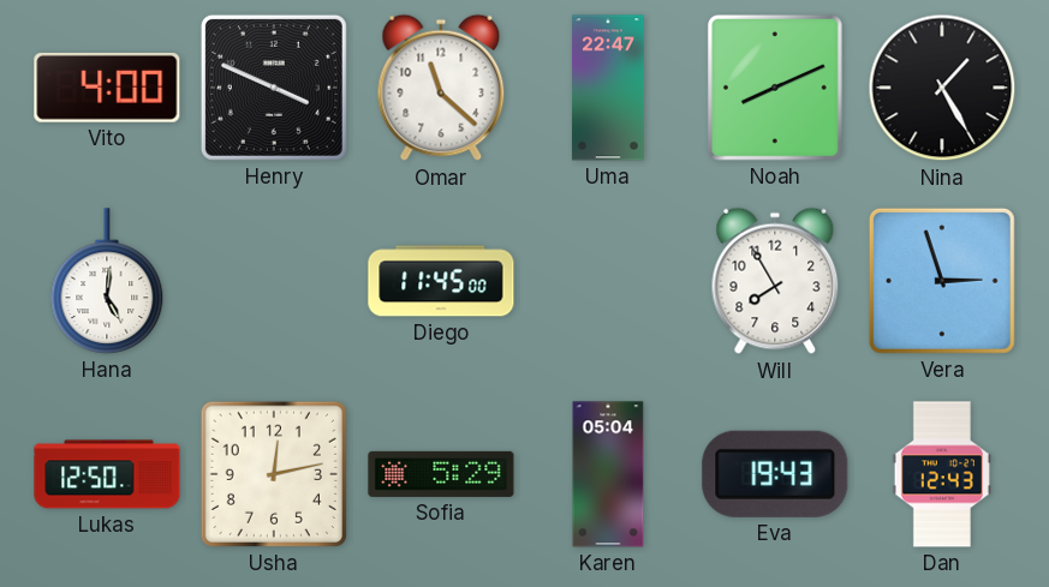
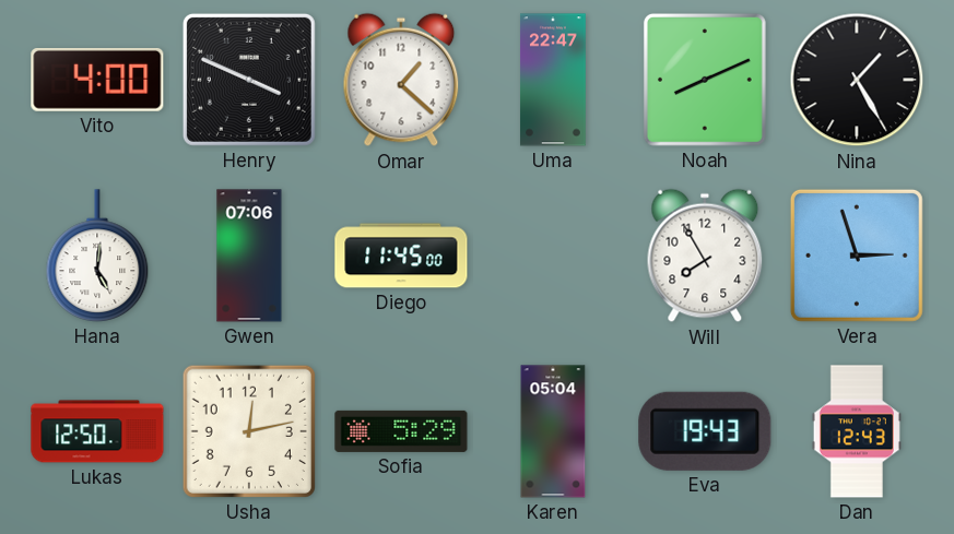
Omar: 11:22 -> 1:22 (401, 80)
Gwen: none -> 07:06 (249, 256)
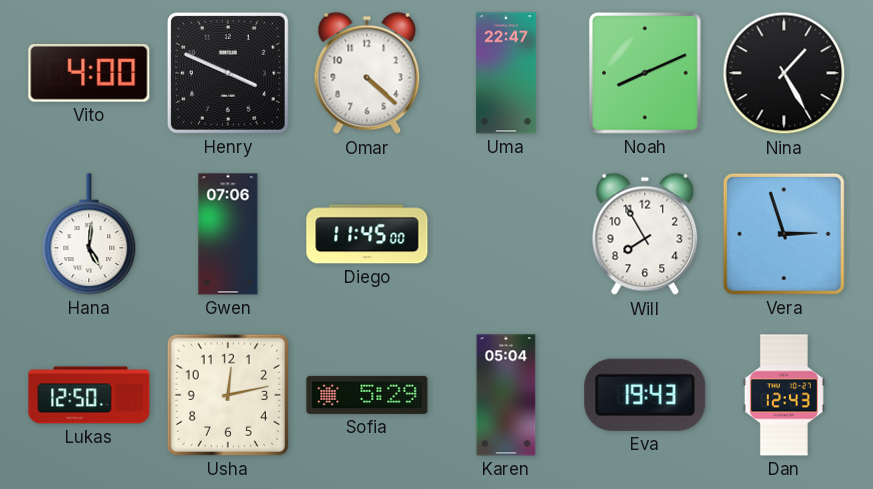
Omar: 1:22 -> 4:22 (367, 73)
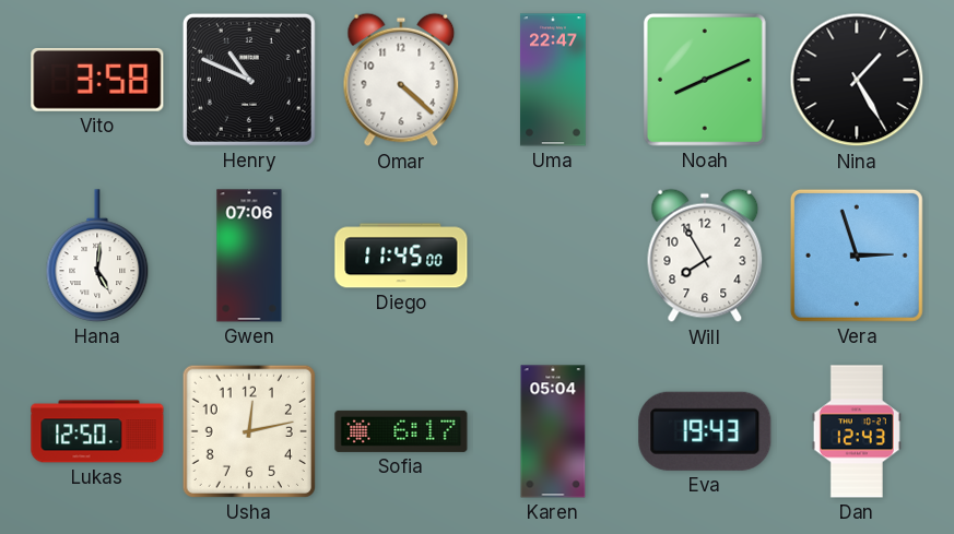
Vito: 4:00 -> 3:58 (97, 80)
Henry: 3:49 -> 10:49 (249, 80)
Sofia: 5:29 -> 6:17 (401, 431)
